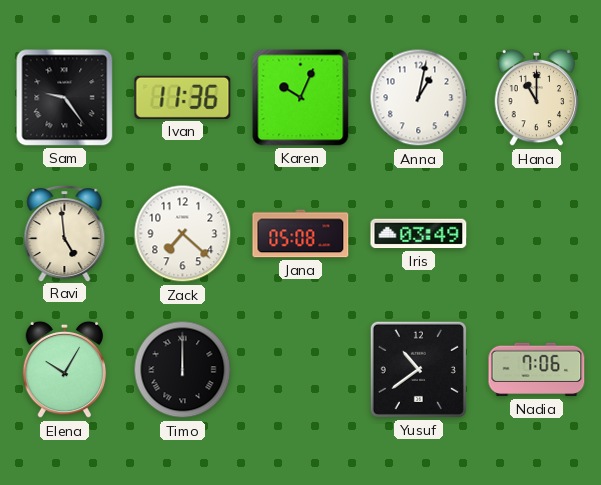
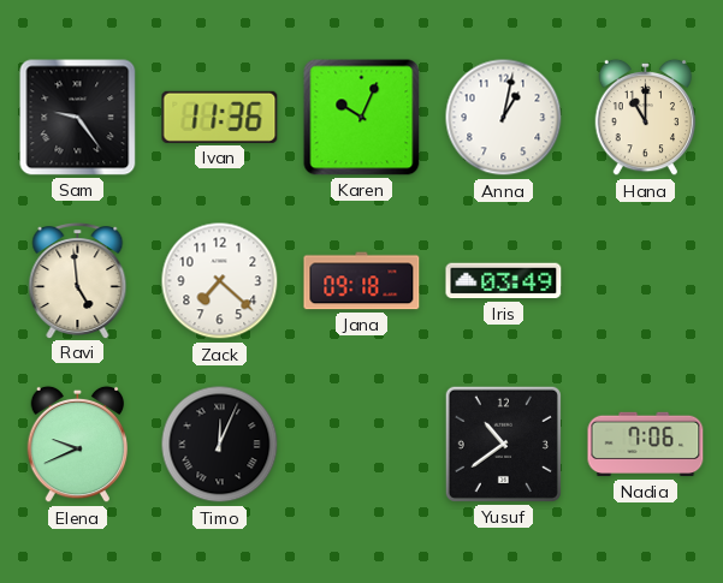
Jana: 05:08 -> 09:18 (362, 281)
Elena: 10:05 -> 9:41 (78, 445)
Timo: 12:00 -> 12:04 (220, 445)
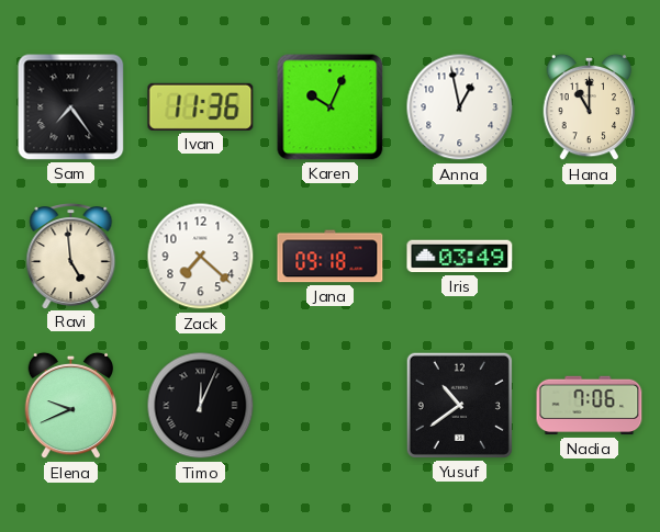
Sam: 9:24 -> 7:24 (71, 107)
Anna: 1:02 -> 12:58 (460, 107)
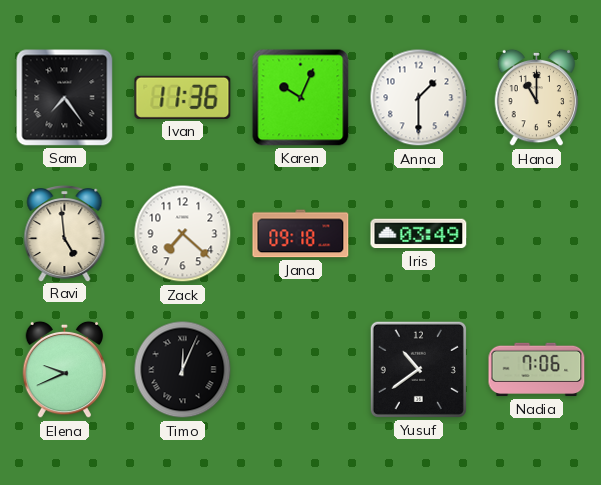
Anna: 12:58 -> 1:30 (419, 98)
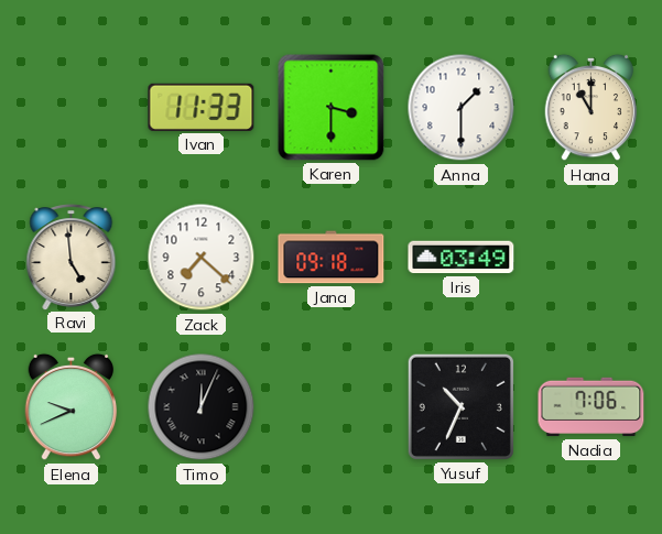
Sam: 7:24 -> none (65, 98)
Ivan: 11:36 -> 11:33 (202, 107)
Karen: 10:04 -> 3:30 (332, 108)
Yusuf: 10:39 -> 10:34 (460, 406)
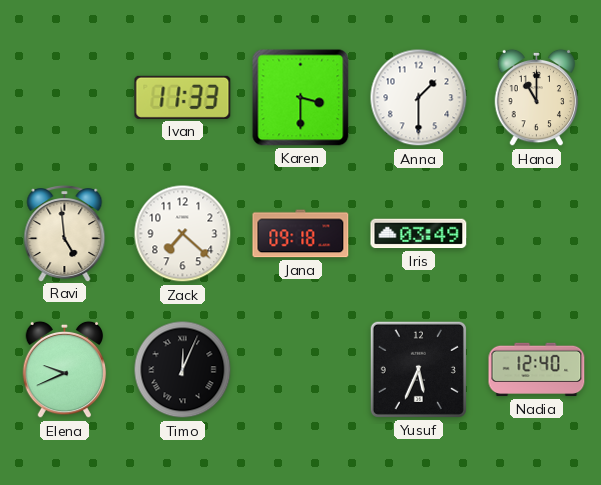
Yusuf: 10:34 -> 5:34 (418, 369)
Nadia: 7:06 -> 12:40 (537, 370)
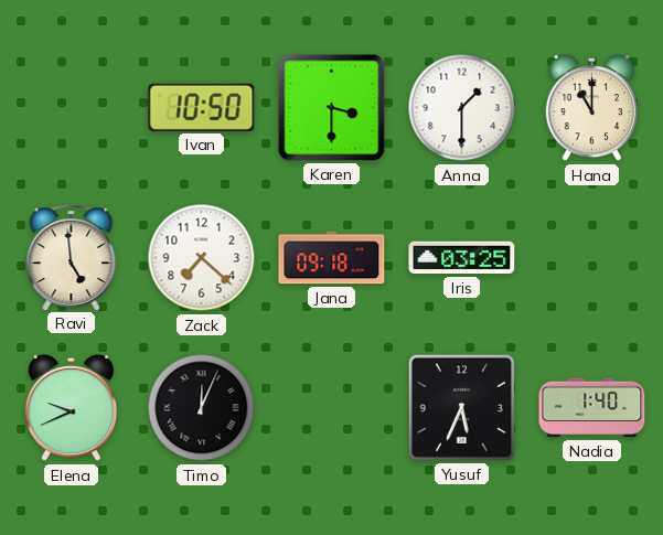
Ivan: 11:33 -> 10:50 (202, 107)
Iris: 03:49 -> 03:25 (462, 258)
Nadia: 12:40 -> 1:40 (592, 408)
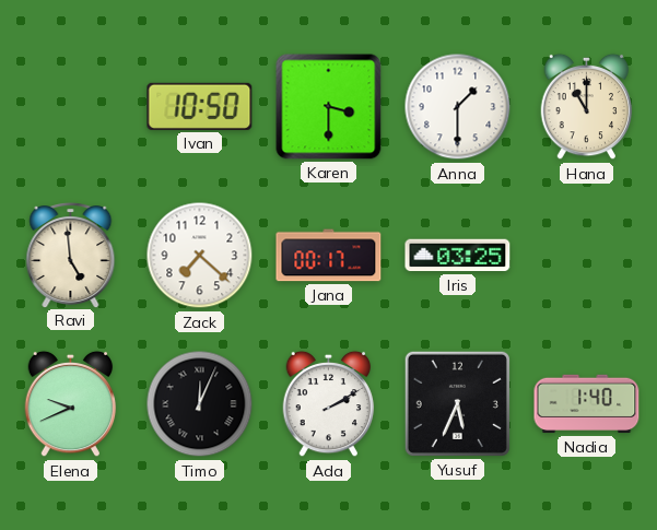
Jana: 09:18 -> 00:17 (329, 256)
Ada: none -> 2:10 (329, 404)
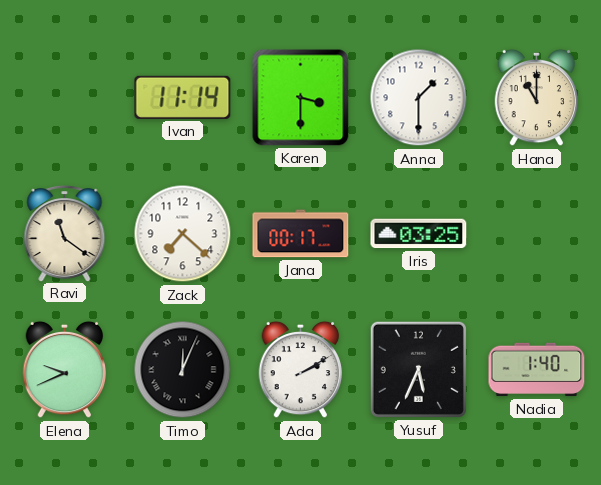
Ivan: 10:50 -> 11:14 (183, 97)
Ravi: 4:59 -> 11:21 (65, 234)
